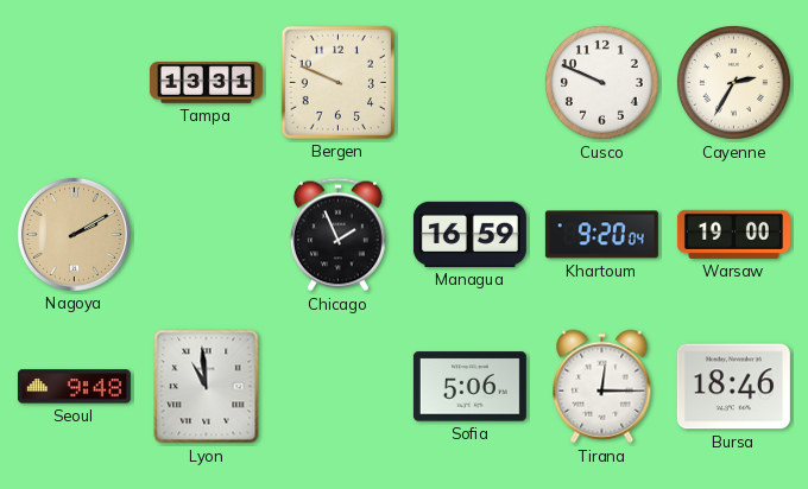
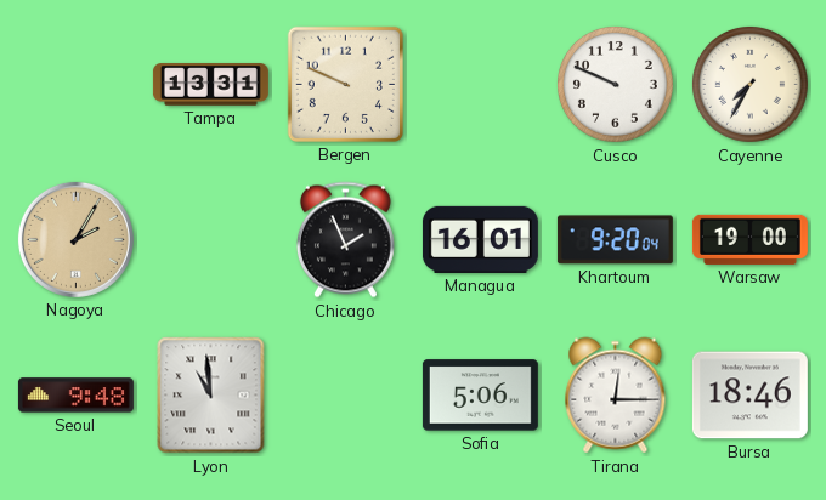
Cayenne: 2:35 -> 7:35 (749, 84)
Nagoya: 2:10 -> 2:05 (75, 239)
Managua: 16:59 -> 16:01 (480, 239)
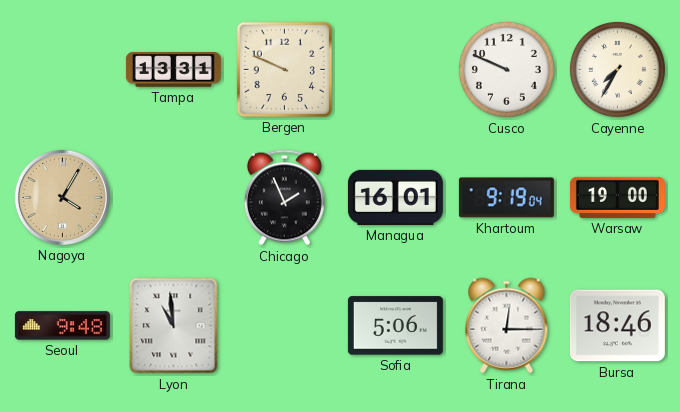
Nagoya: 2:05 -> 4:05 (62, 197)
Khartoum: 9:20 -> 9:19 (506, 198)
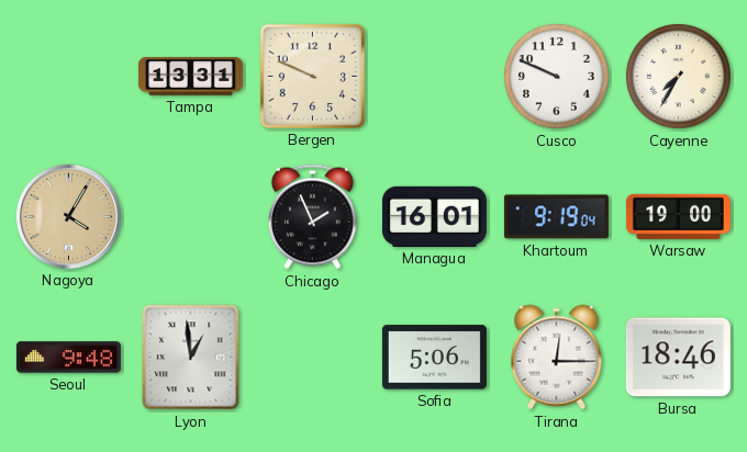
Lyon: 10:59 -> 12:59 (191, 358)
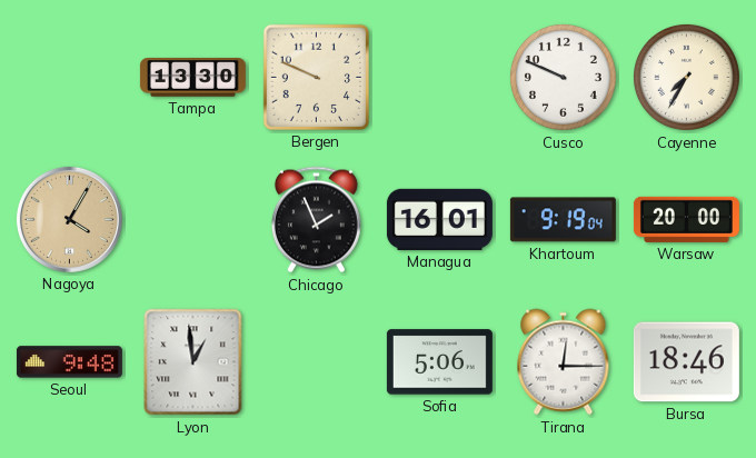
Tampa: 13:31 -> 13:30 (192, 78)
Warsaw: 19:00 -> 20:00 (686, 219)
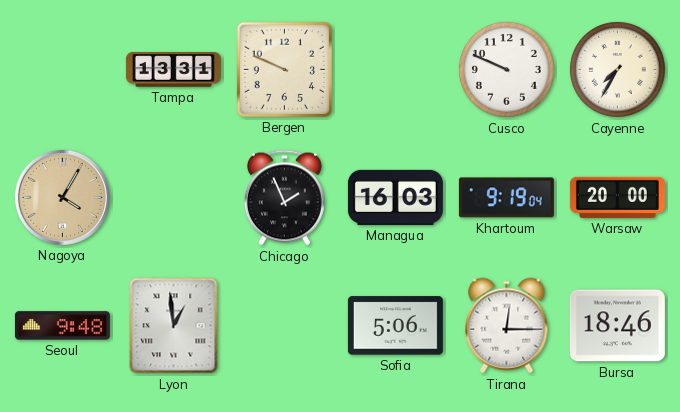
Tampa: 13:30 -> 13:31 (173, 70)
Managua: 16:01 -> 16:03 (395, 197)
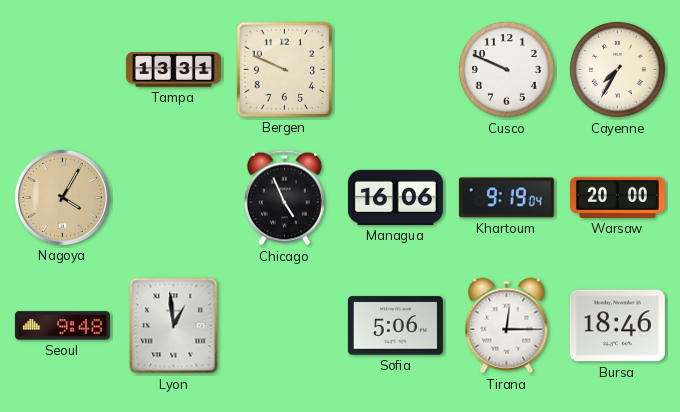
Chicago: 1:56 -> 4:56 (284, 198)
Managua: 16:03 -> 16:06 (395, 197)
